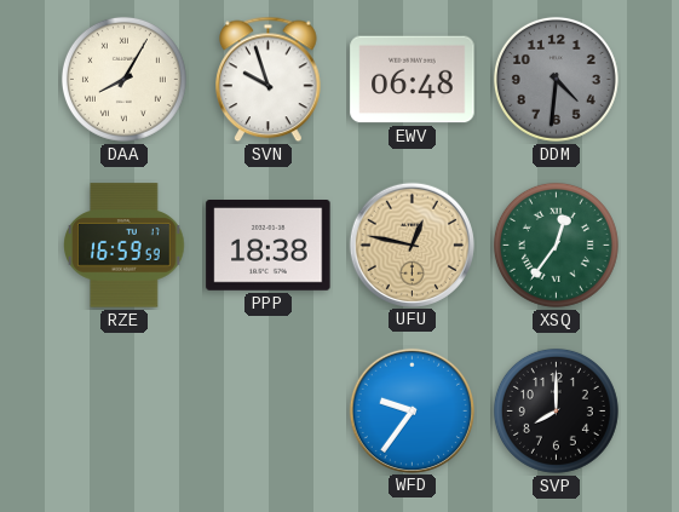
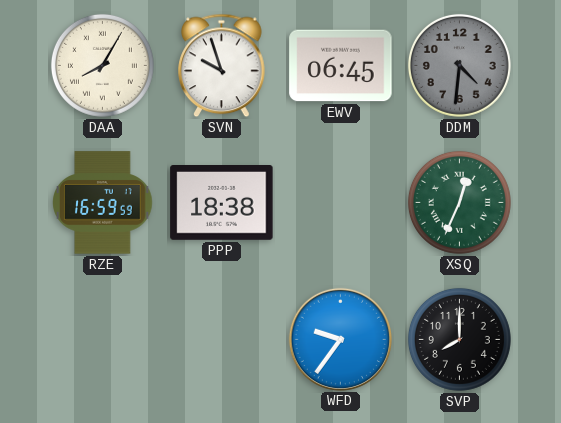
EWV: 06:48 -> 06:45 (341, 66)
UFU: 12:47 -> none (412, 245)
XSQ: 12:36 -> 12:34 (459, 202)
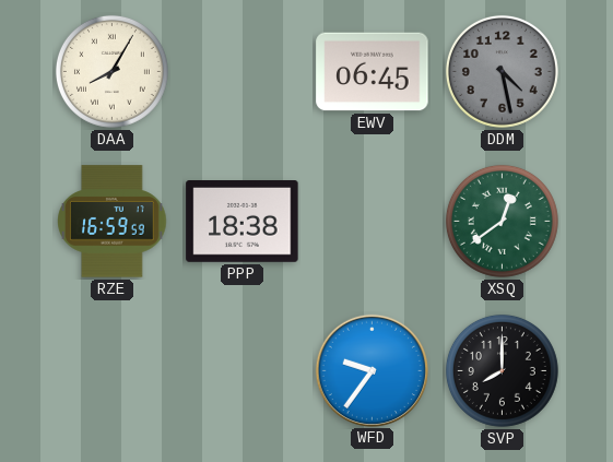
SVN: 9:57 -> none (222, 66)
DDM: 4:31 -> 4:28 (502, 71)
XSQ: 12:34 -> 12:39 (502, 221)
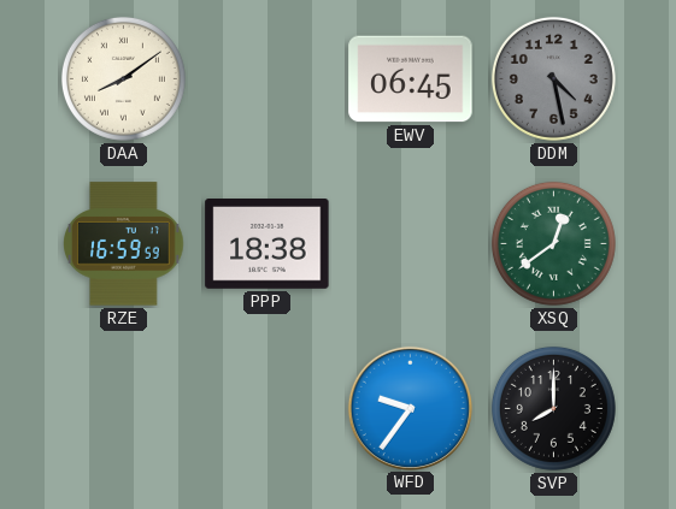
DAA: 8:05 -> 8:09 (123, 78)
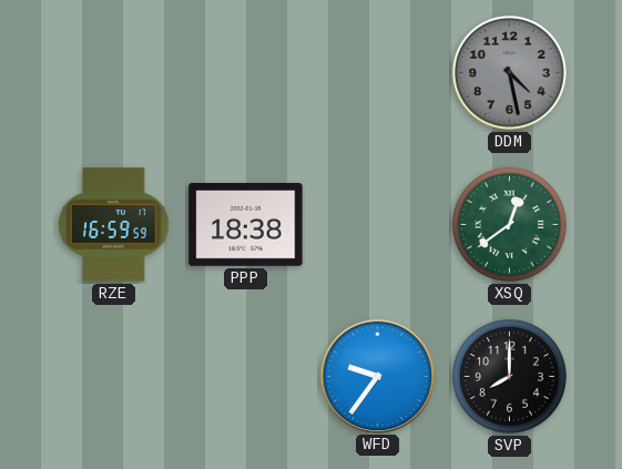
DAA: 8:09 -> none (123, 78)
EWV: 06:45 -> none (411, 79)
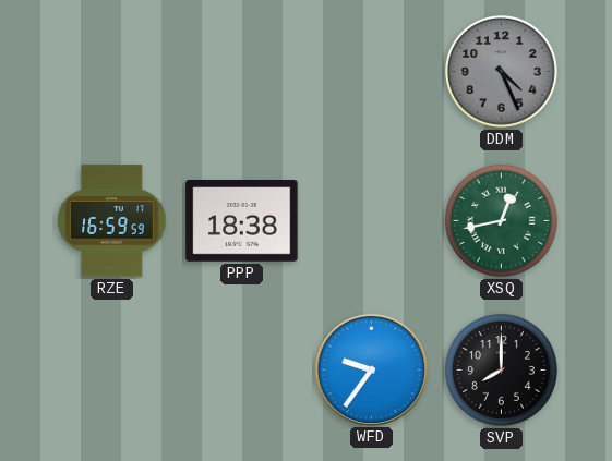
DDM: 4:28 -> 4:26 (501, 71)
XSQ: 12:39 -> 12:43 (501, 220)
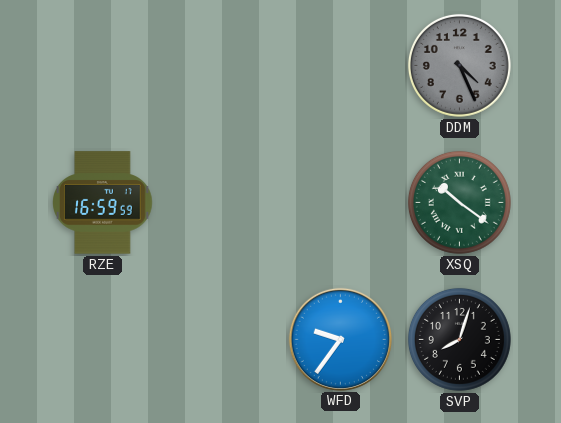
PPP: 18:38 -> none (242, 221)
XSQ: 12:43 -> 10:21 (459, 202)
SVP: 8:00 -> 8:03 (459, 339)
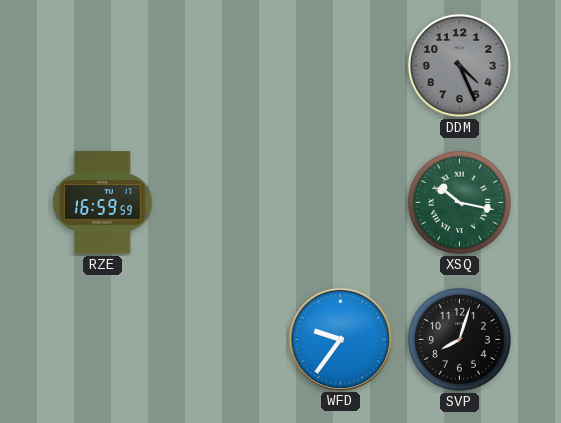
XSQ: 10:21 -> 10:17 (459, 202)
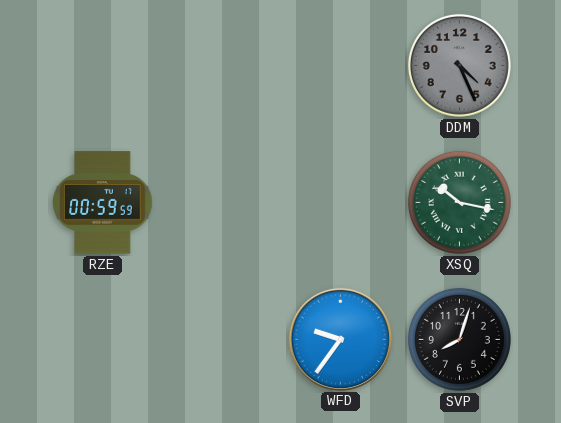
RZE: 16:59 -> 00:59 (103, 203)
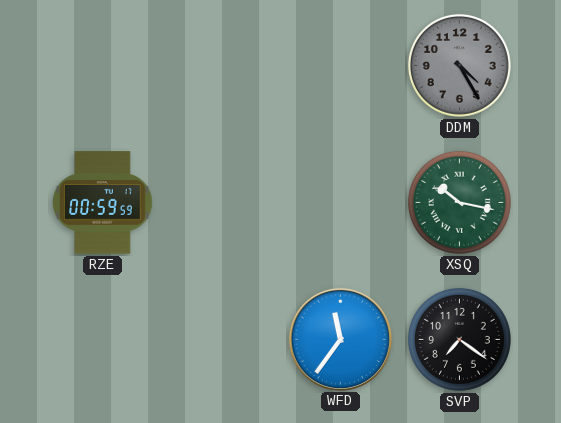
DDM: 4:26 -> 4:25 (459, 65)
WFD: 9:36 -> 11:36 (340, 339)
SVP: 8:03 -> 7:21 (459, 339)
